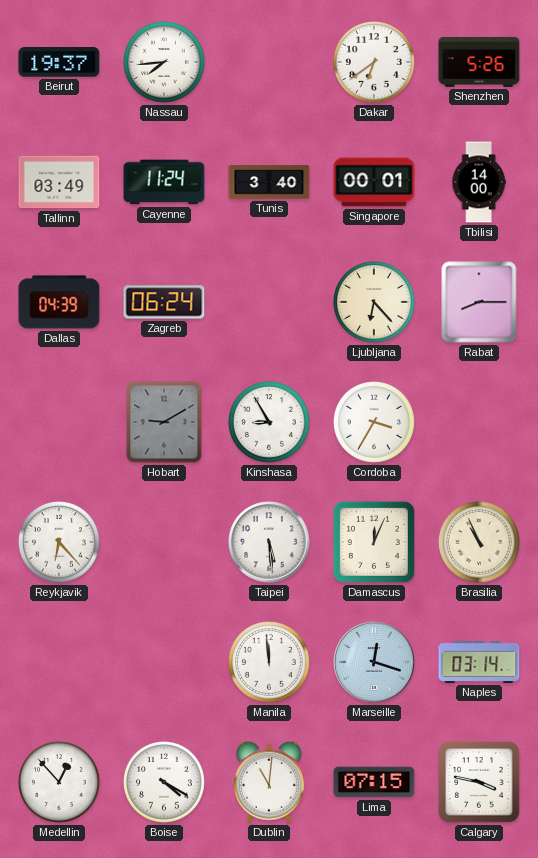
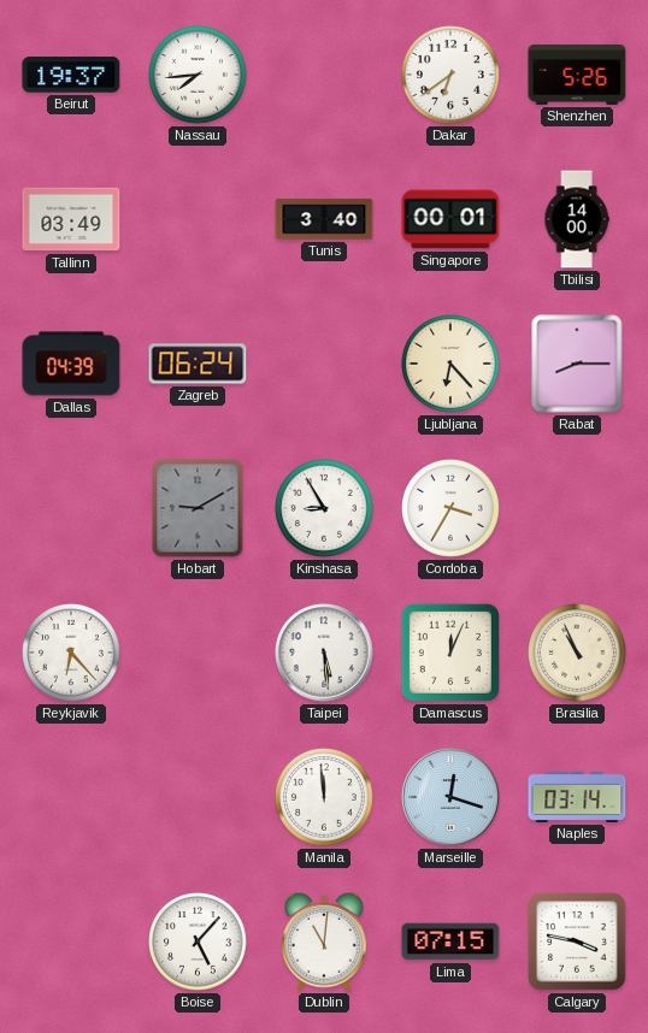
Cayenne: 11:24 -> none (164, 182)
Medellin: 12:53 -> none (60, 783)
Boise: 4:20 -> 5:07 (199, 943)
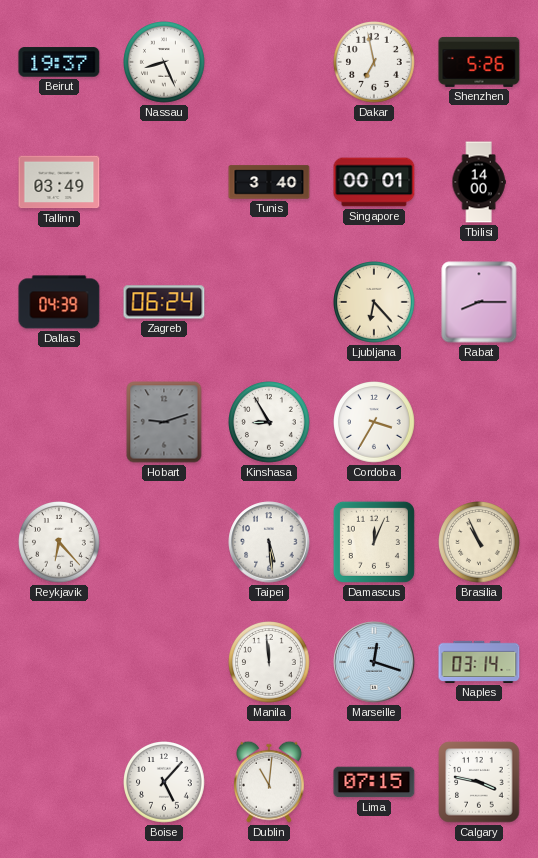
Nassau: 7:44 -> 8:26 (165, 63)
Dakar: 6:39 -> 6:58 (375, 63)
Hobart: 9:10 -> 9:12 (164, 422)
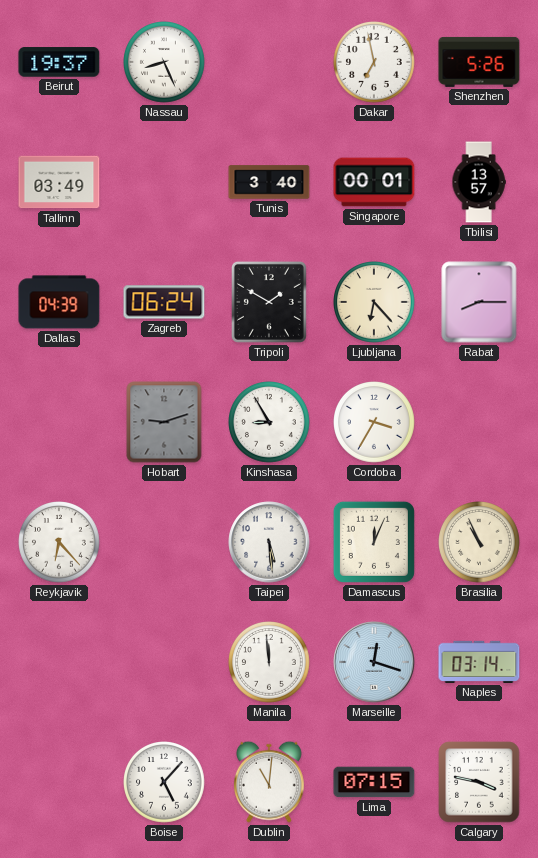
Tbilisi: 14:00 -> 13:57 (479, 182)
Tripoli: none -> 1:50 (269, 302)
